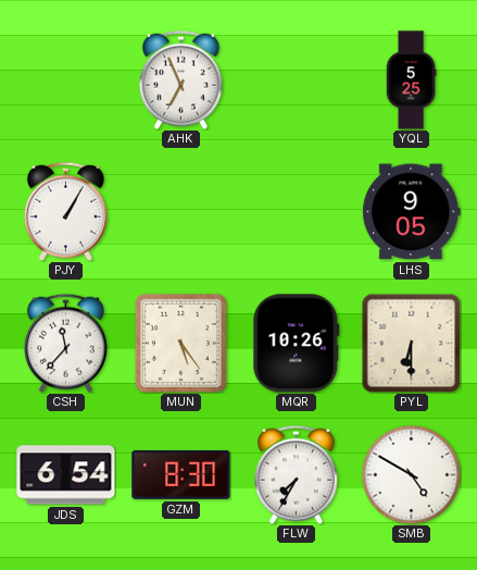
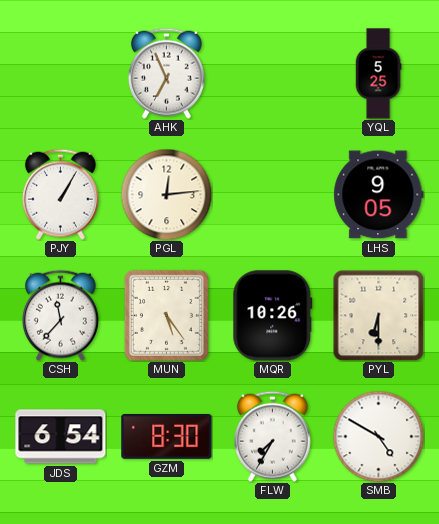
PGL: none -> 12:14 (166, 194)
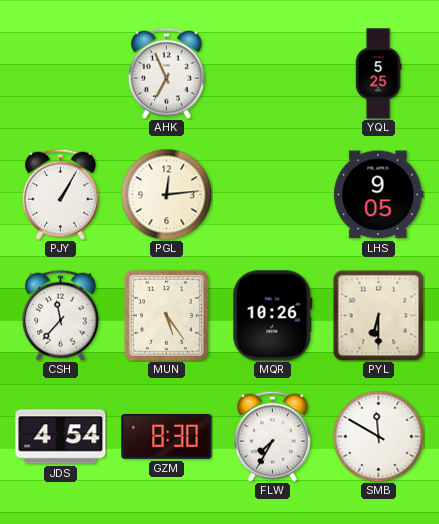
JDS: 6:54 -> 4:54 (61, 437)
SMB: 4:50 -> 11:50 (378, 436)
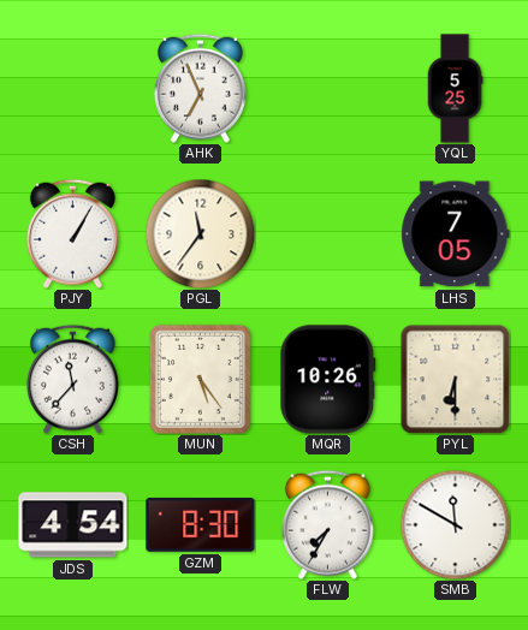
PGL: 12:14 -> 11:36 (200, 233)
LHS: 9:05 -> 7:05 (456, 234)
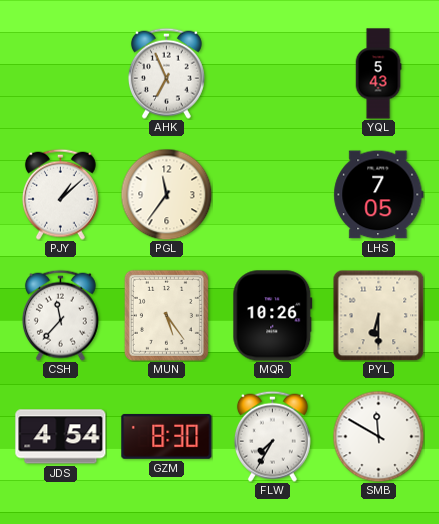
YQL: 5:25 -> 5:43 (378, 74)
PJY: 1:05 -> 1:08 (60, 194)
